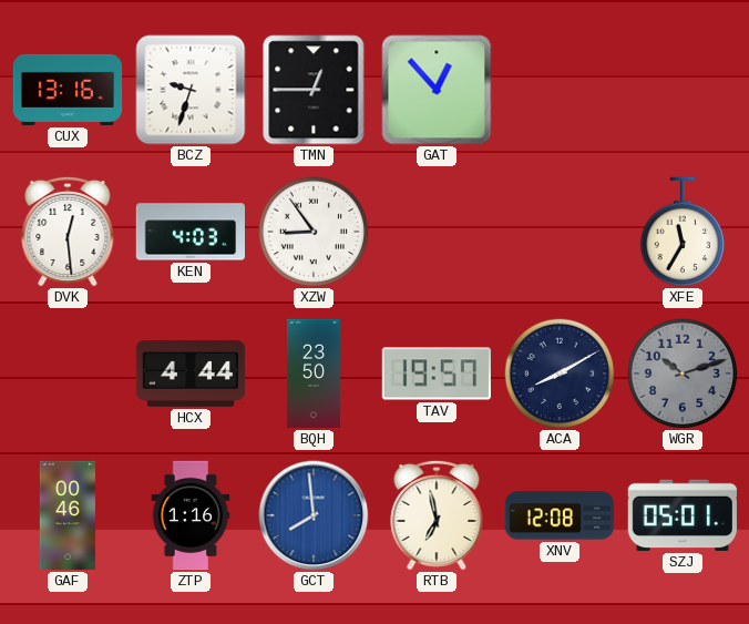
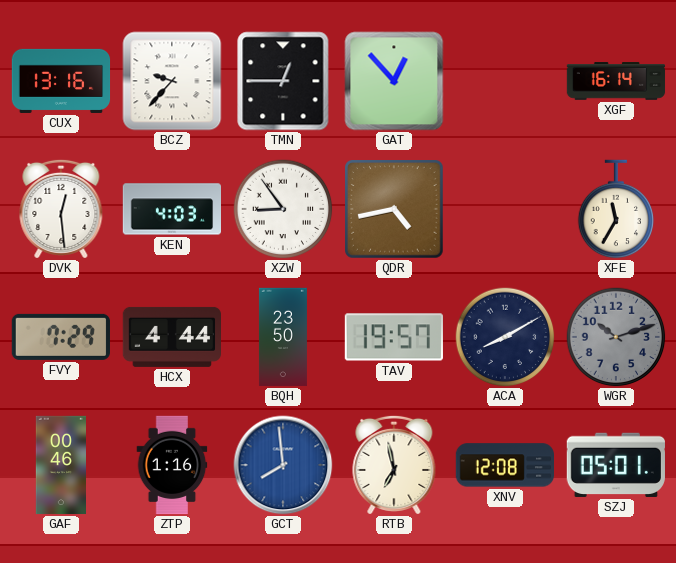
BCZ: 9:33 -> 9:37 (172, 81)
XGF: none -> 16:14 (616, 81)
QDR: none -> 4:43 (395, 210)
FVY: none -> 7:29 (61, 337)
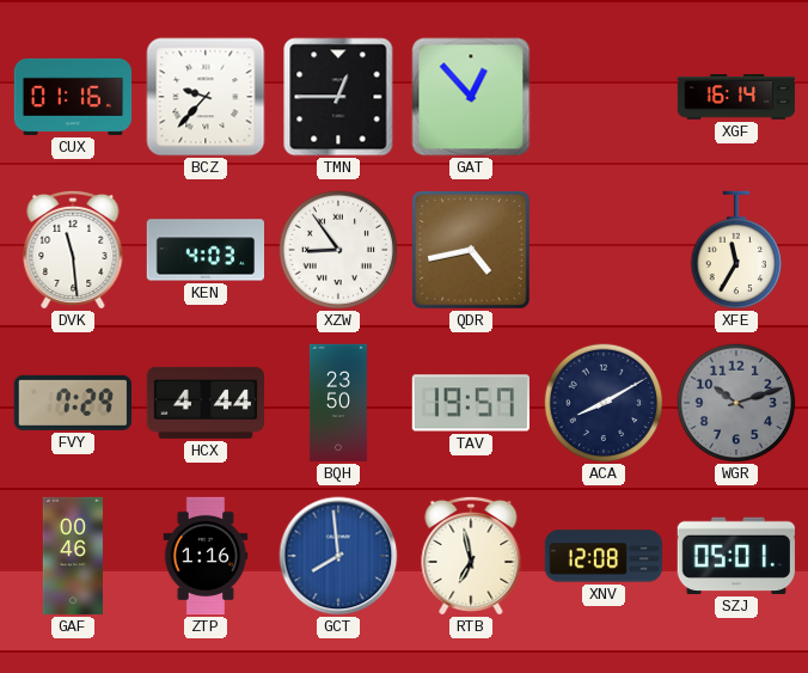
CUX: 13:16 -> 01:16 (73, 97)
DVK: 12:29 -> 11:29 (73, 250)
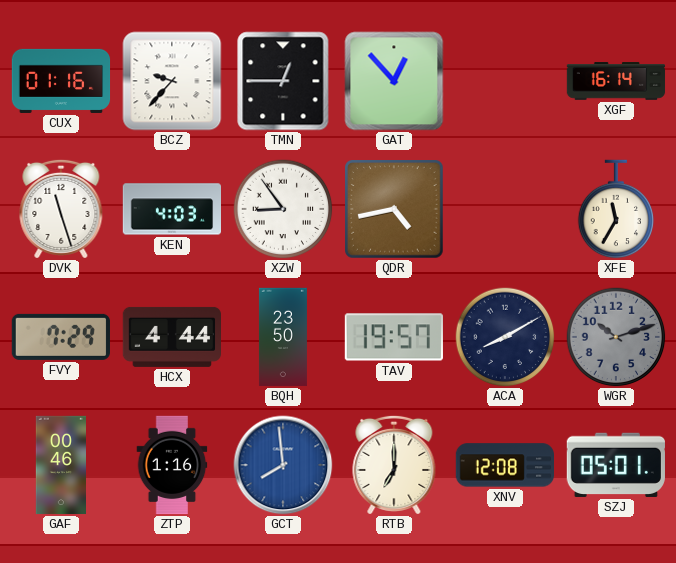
DVK: 11:29 -> 11:27 (61, 209)
RTB: 6:58 -> 7:00 (394, 465)
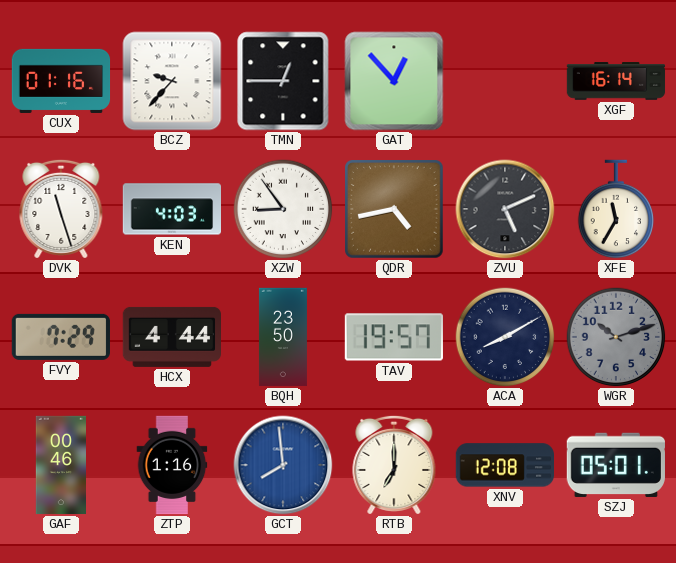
ZVU: none -> 5:11 (505, 209)
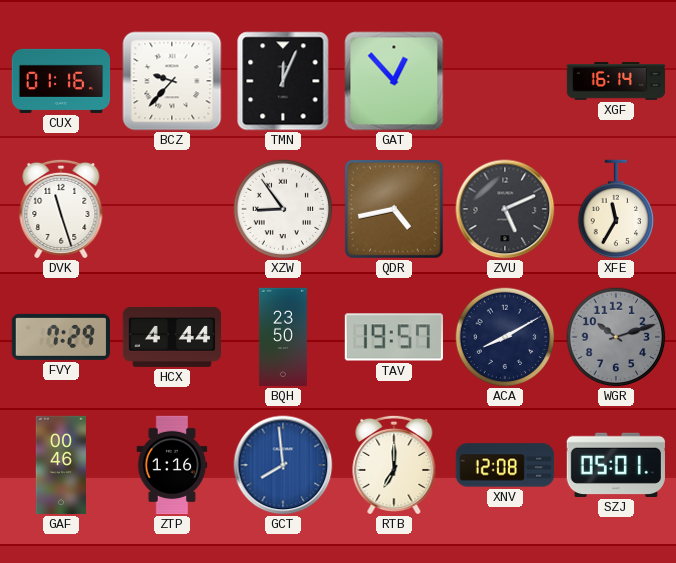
TMN: 12:45 -> 12:04 (283, 81)
KEN: 4:03 -> none (171, 209)
